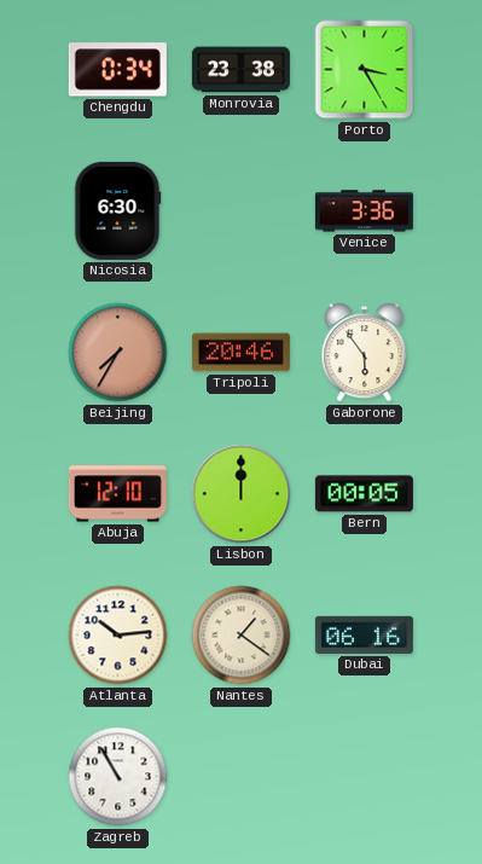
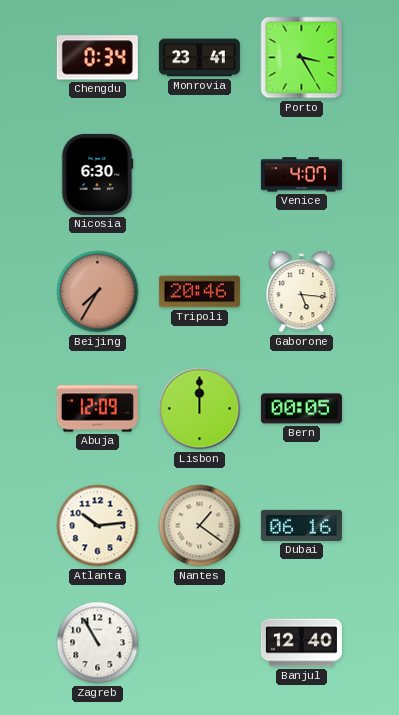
Monrovia: 23:38 -> 23:41 (199, 58)
Venice: 3:36 -> 4:07 (301, 175)
Gaborone: 5:54 -> 5:16 (302, 292)
Abuja: 12:10 -> 12:09 (97, 409)
Banjul: none -> 12:40 (301, 643)
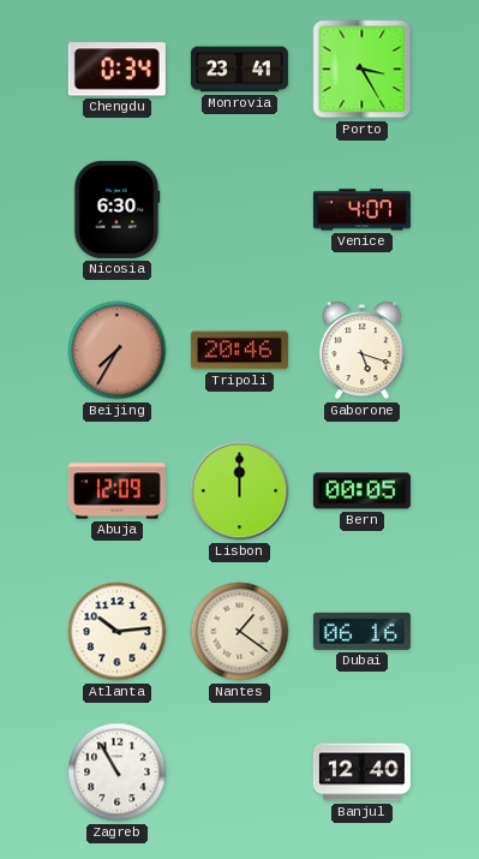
Gaborone: 5:16 -> 5:18 (363, 351)
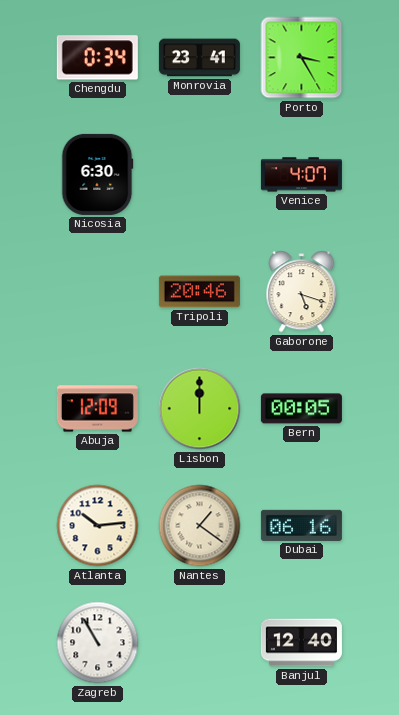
Beijing: 7:35 -> none (118, 351)
